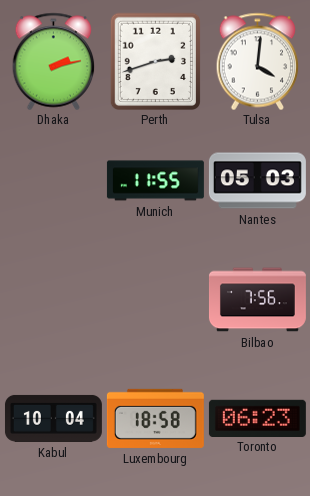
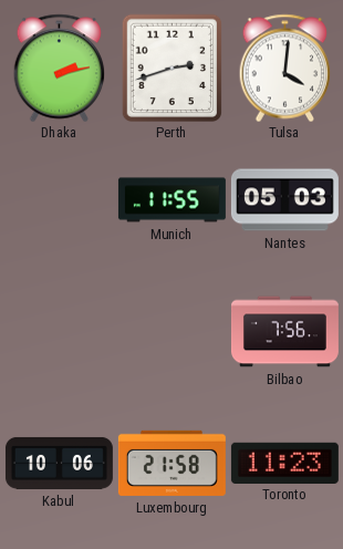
Kabul: 10:04 -> 10:06 (59, 463)
Luxembourg: 18:58 -> 21:58 (171, 463)
Toronto: 06:23 -> 11:23 (284, 463)
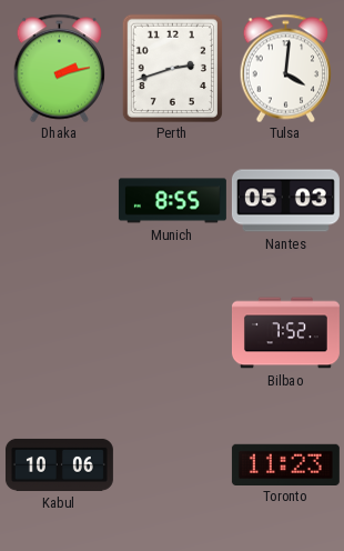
Munich: 11:55 -> 8:55 (172, 201)
Bilbao: 7:56 -> 7:52 (285, 333)
Luxembourg: 21:58 -> none (171, 463)
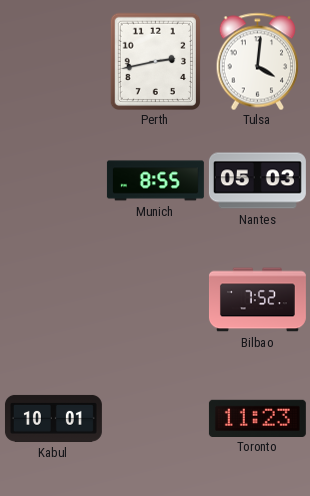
Dhaka: 2:13 -> none (60, 68)
Perth: 2:42 -> 2:43 (155, 61)
Kabul: 10:06 -> 10:01 (53, 418)
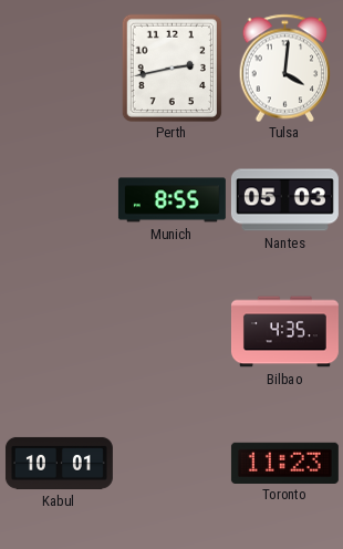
Bilbao: 7:52 -> 4:35 (284, 332)
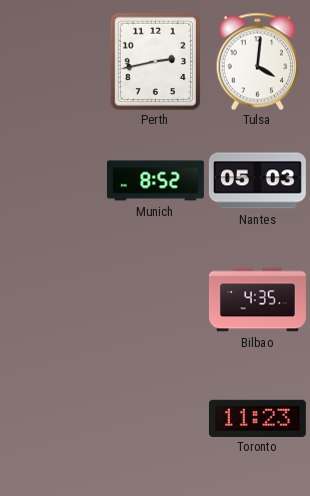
Munich: 8:55 -> 8:52 (155, 181)
Kabul: 10:01 -> none (59, 463)
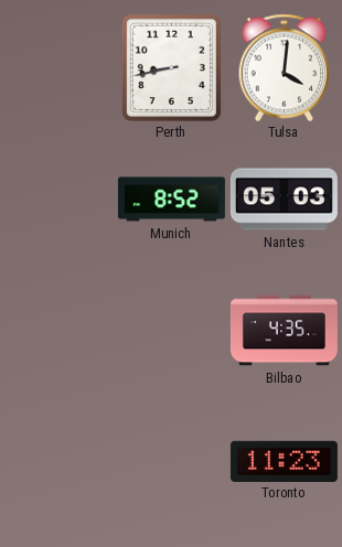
Perth: 2:43 -> 8:43 (171, 67)
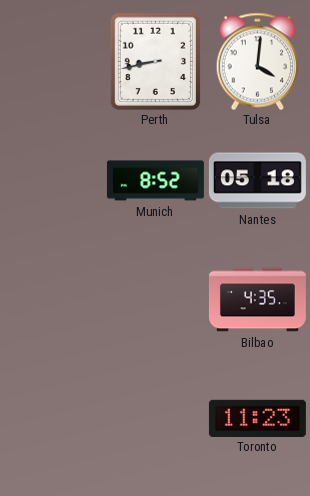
Nantes: 05:03 -> 05:18 (257, 181)
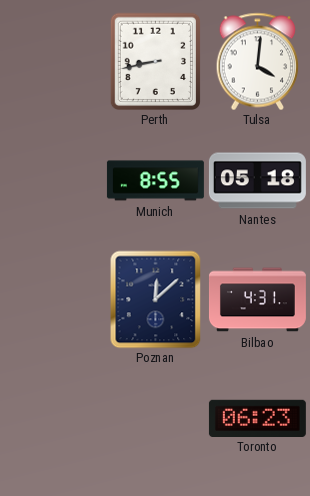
Munich: 8:52 -> 8:55 (155, 181)
Poznan: none -> 12:08 (156, 299)
Bilbao: 4:35 -> 4:31 (257, 300)
Toronto: 11:23 -> 06:23 (257, 418)
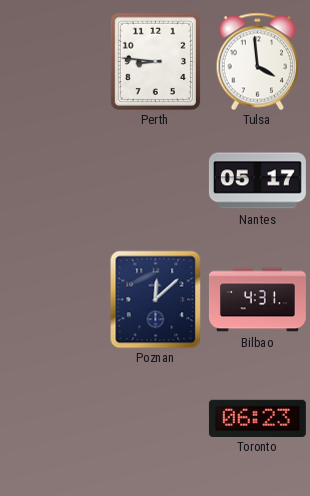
Perth: 8:43 -> 8:46 (155, 61)
Tulsa: 4:01 -> 3:59 (258, 61)
Munich: 8:55 -> none (155, 181)
Nantes: 05:18 -> 05:17 (257, 181)
